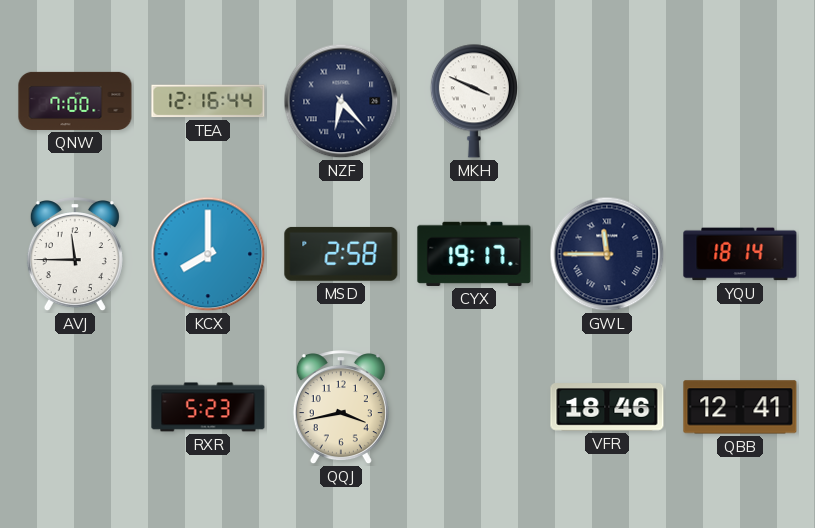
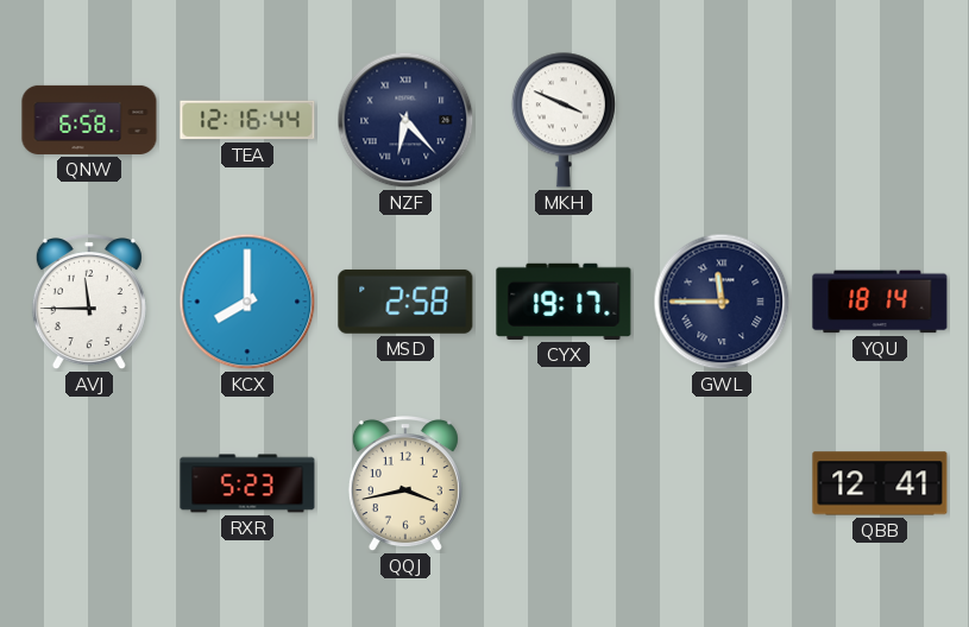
QNW: 7:00 -> 6:58 (89, 120)
VFR: 18:46 -> none (607, 407)
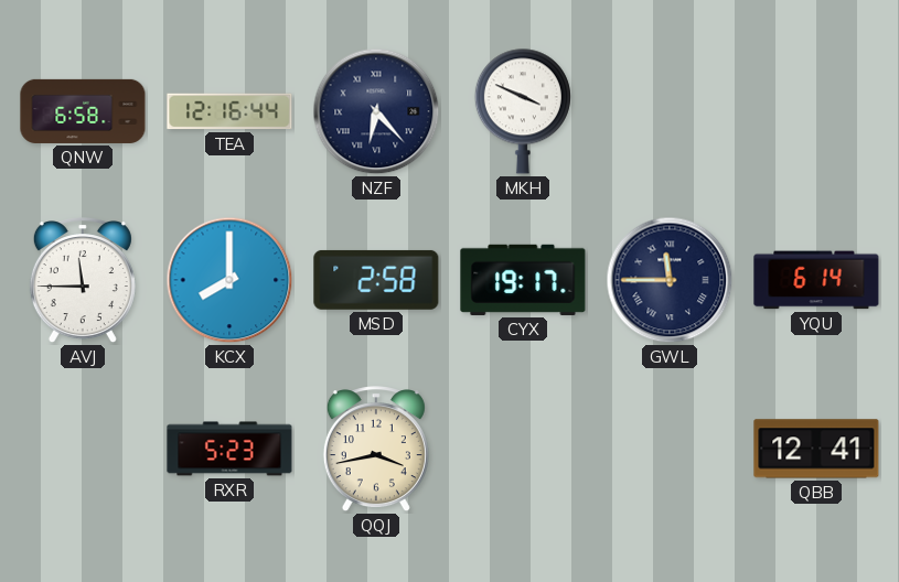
YQU: 18:14 -> 6:14 (816, 280)
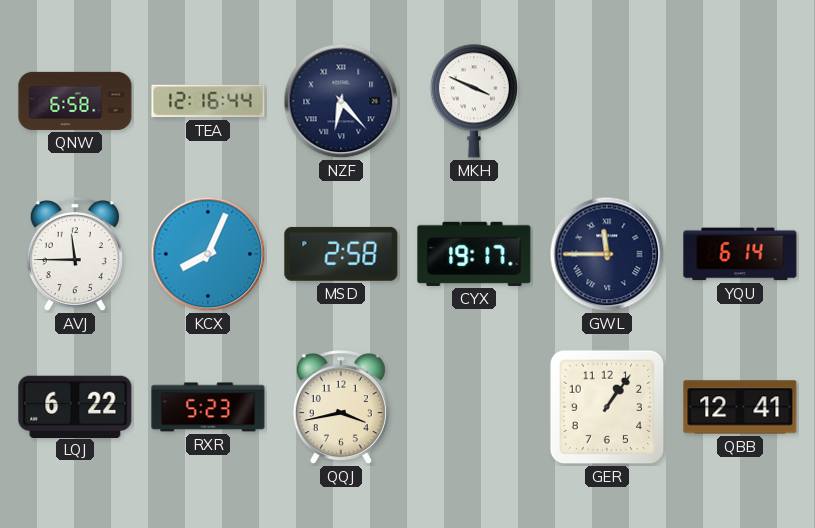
KCX: 8:00 -> 8:04 (208, 254)
LQJ: none -> 6:22 (75, 406)
GER: none -> 1:06 (607, 407)
